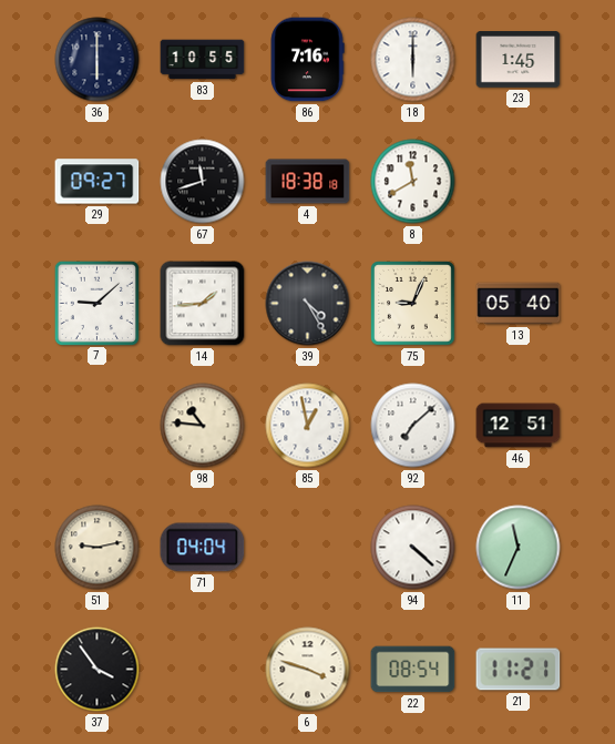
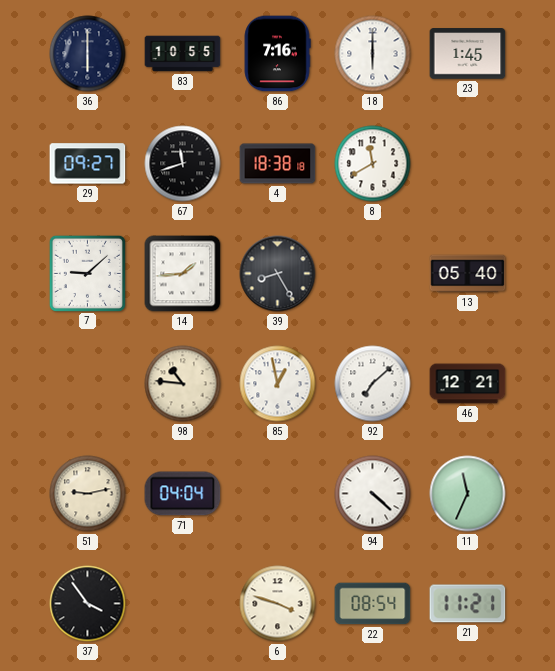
39: 4:25 -> 8:25 (278, 274)
75: 9:04 -> none (413, 304)
46: 12:51 -> 12:21 (468, 384)
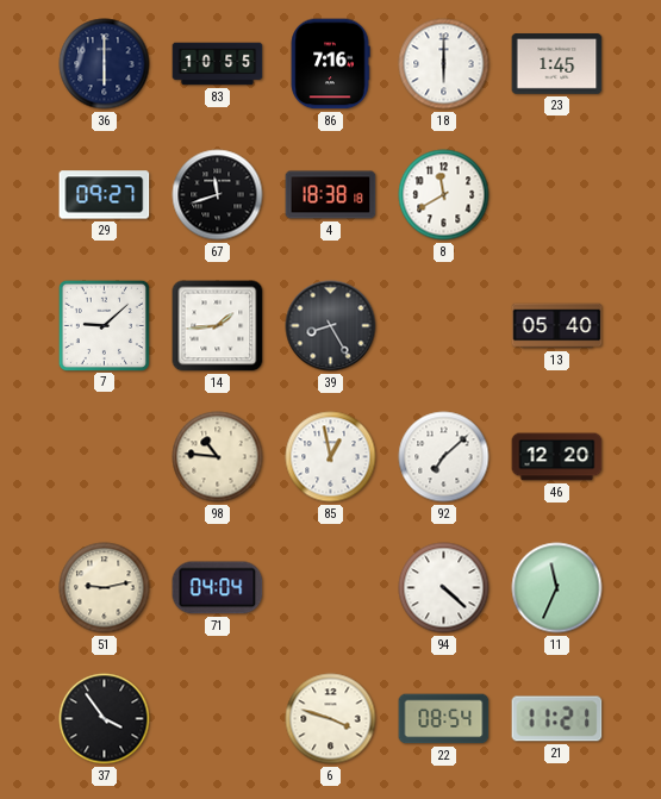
46: 12:21 -> 12:20 (557, 457)
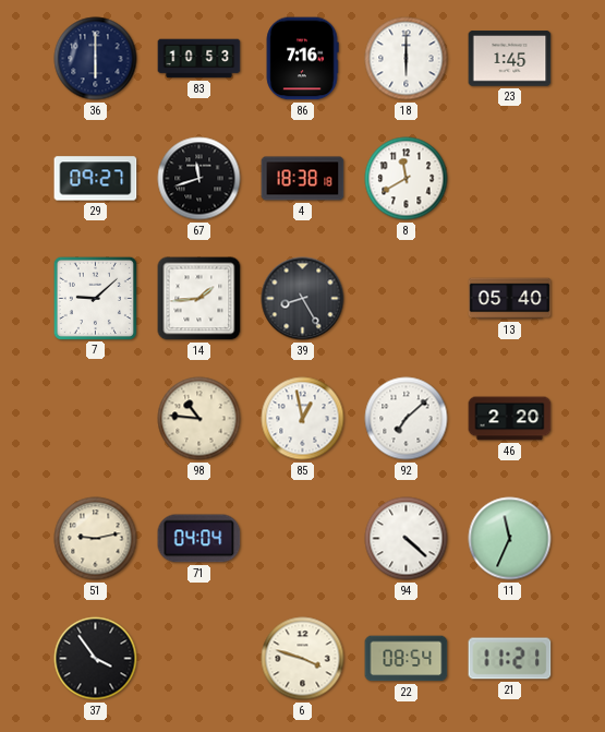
83: 10:55 -> 10:53 (199, 59)
46: 12:20 -> 2:20 (510, 419)
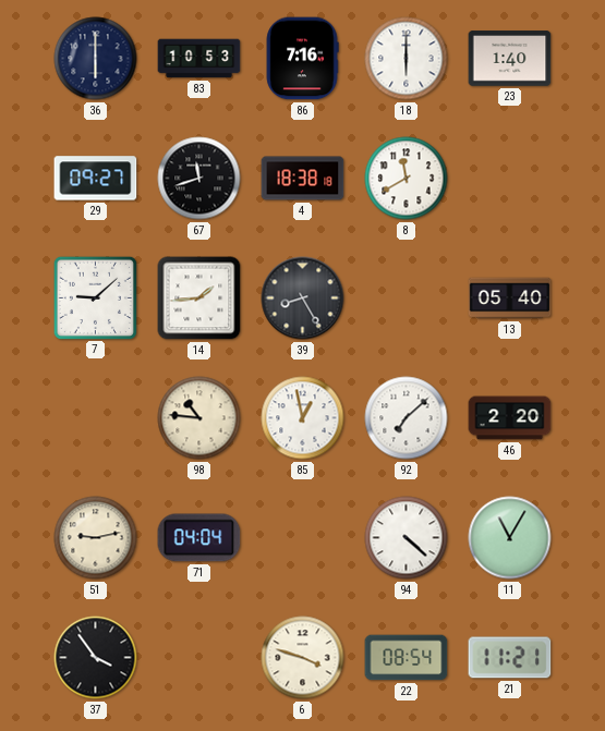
23: 1:45 -> 1:40 (510, 59)
11: 11:34 -> 11:05 (510, 538)
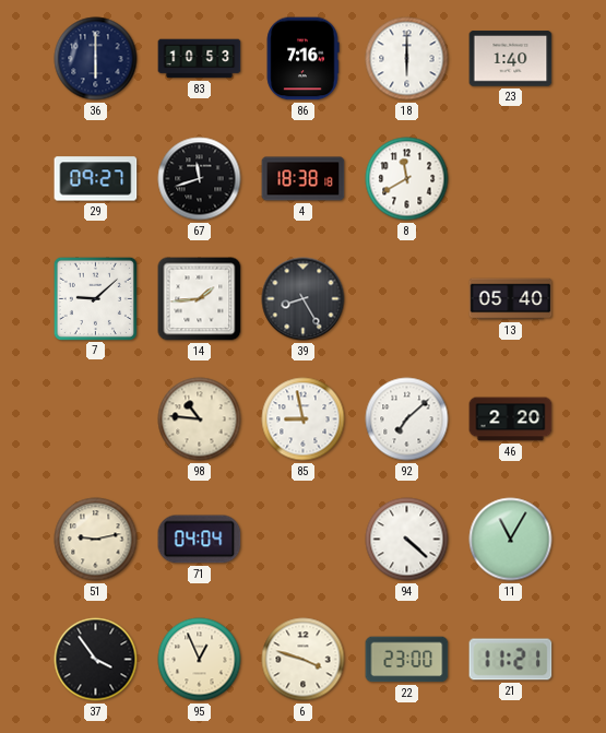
85: 12:58 -> 8:58 (304, 419)
95: none -> 12:56 (200, 660)
22: 08:54 -> 23:00 (407, 660)
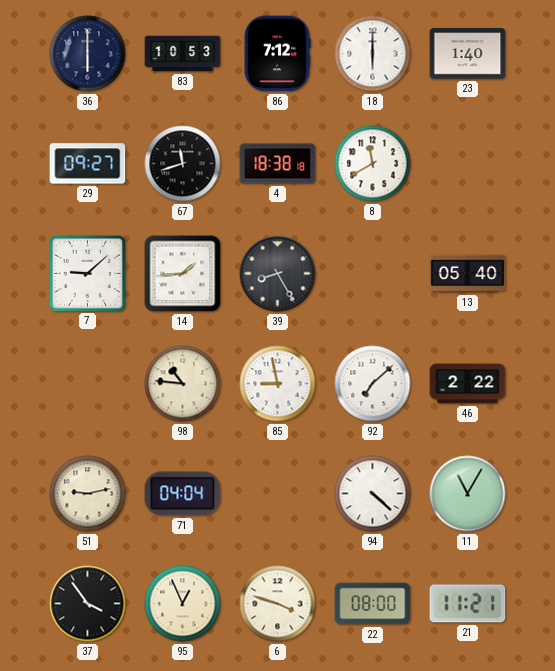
86: 7:16 -> 7:12 (277, 54)
46: 2:20 -> 2:22 (468, 384)
22: 23:00 -> 08:00 (373, 604)
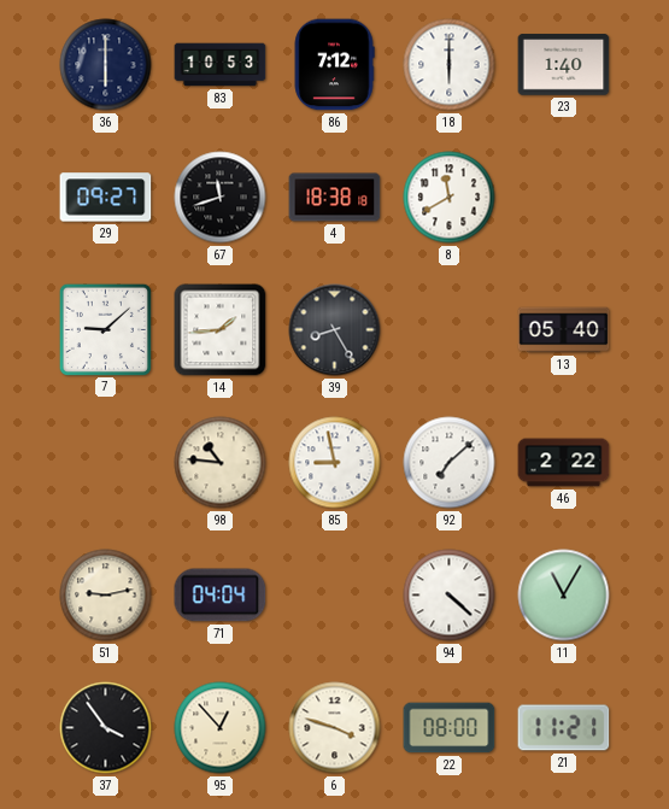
95: 12:56 -> 12:53 (221, 728)
